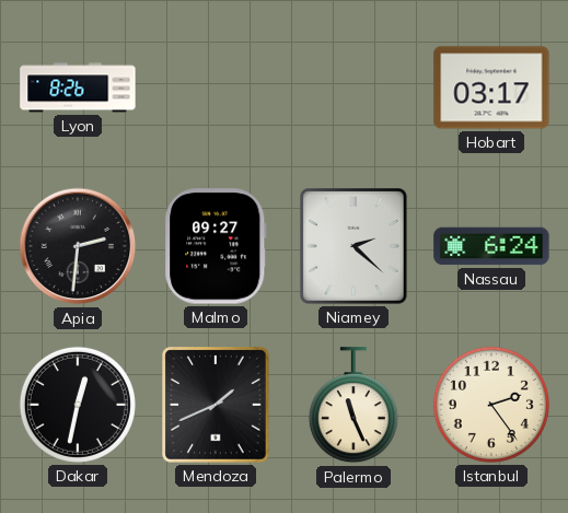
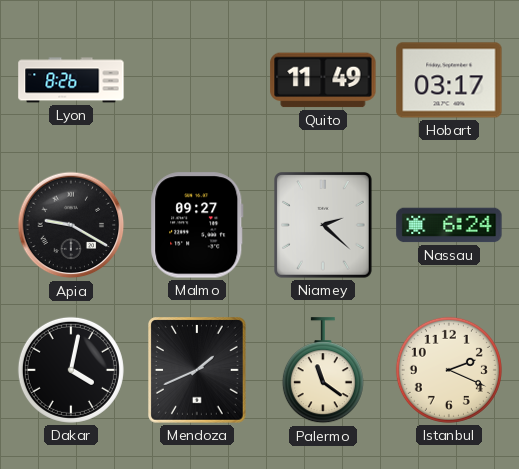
Quito: none -> 11:49 (323, 80)
Apia: 2:31 -> 9:20 (71, 225)
Dakar: 12:32 -> 4:02 (71, 370)
Palermo: 11:26 -> 11:21 (323, 371)
Istanbul: 2:24 -> 2:19 (449, 370)
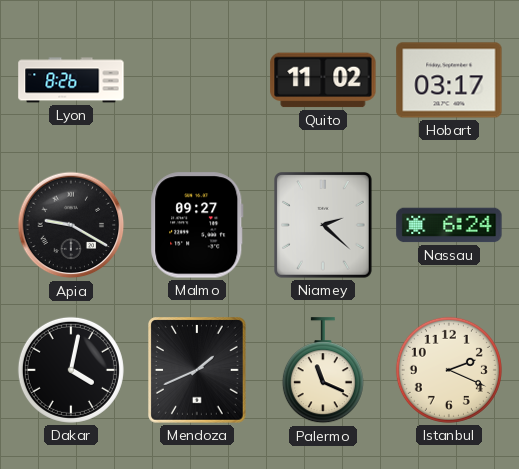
Quito: 11:49 -> 11:02 (323, 80)
Palermo: 11:21 -> 11:19 (323, 371)
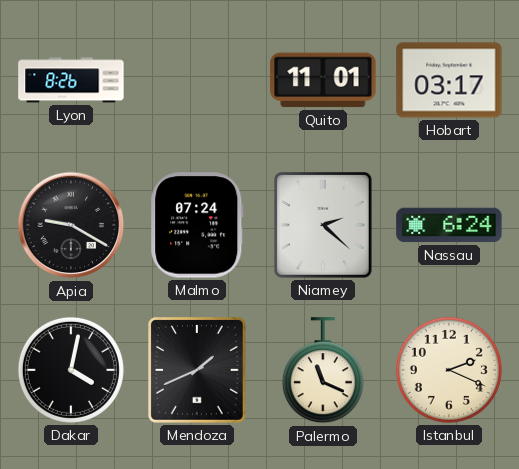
Quito: 11:02 -> 11:01 (323, 80)
Malmo: 09:27 -> 07:24 (197, 225)
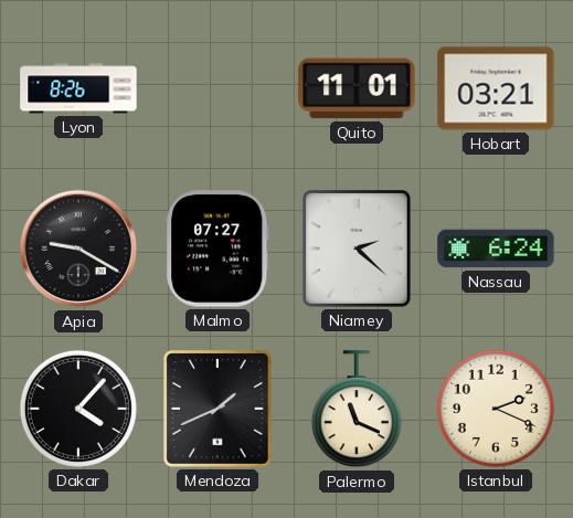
Hobart: 03:17 -> 03:21 (496, 88)
Malmo: 07:24 -> 07:27 (217, 249)
Dakar: 4:02 -> 4:07 (78, 409)
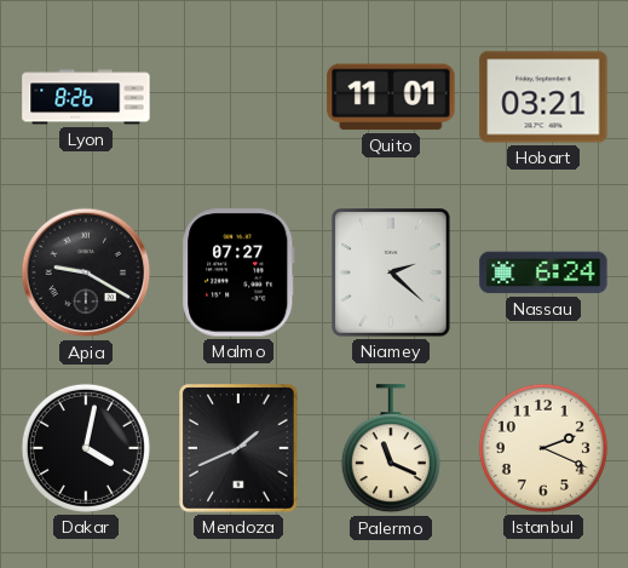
Dakar: 4:07 -> 4:02 (86, 448)
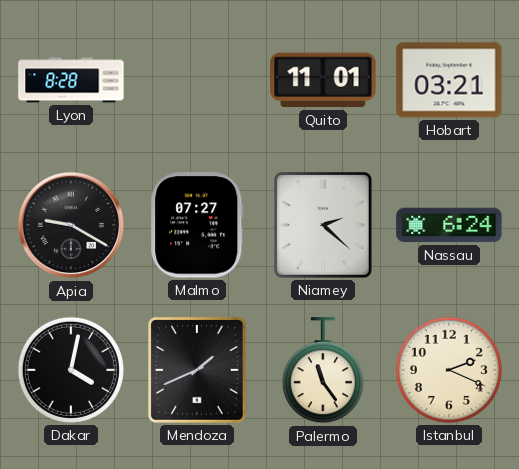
Lyon: 8:26 -> 8:28 (71, 80)
Palermo: 11:19 -> 11:24 (323, 371)
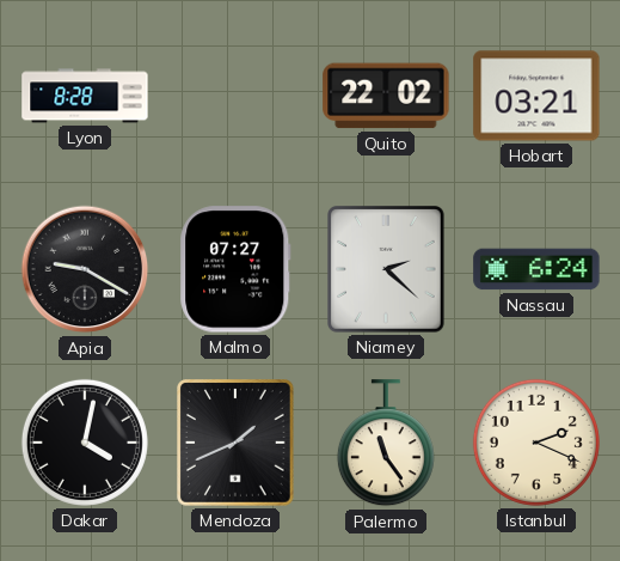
Quito: 11:01 -> 22:02 (386, 96)
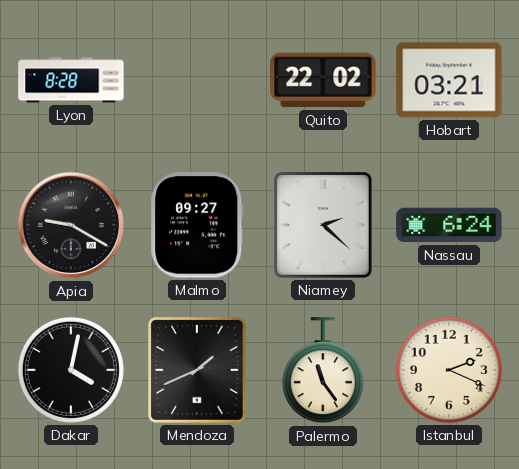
Malmo: 07:27 -> 09:27 (197, 225)
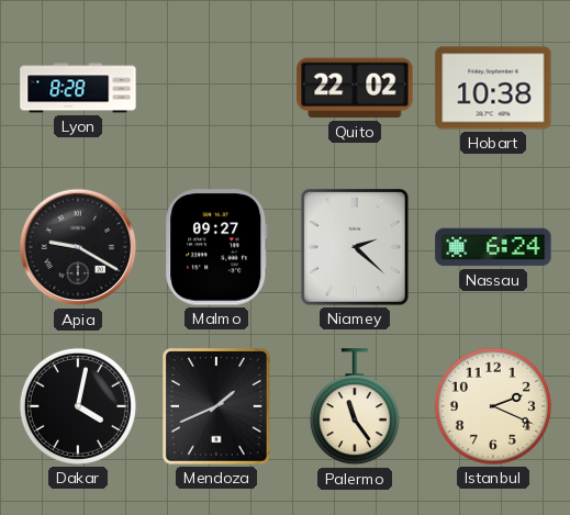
Hobart: 03:21 -> 10:38 (493, 88)
